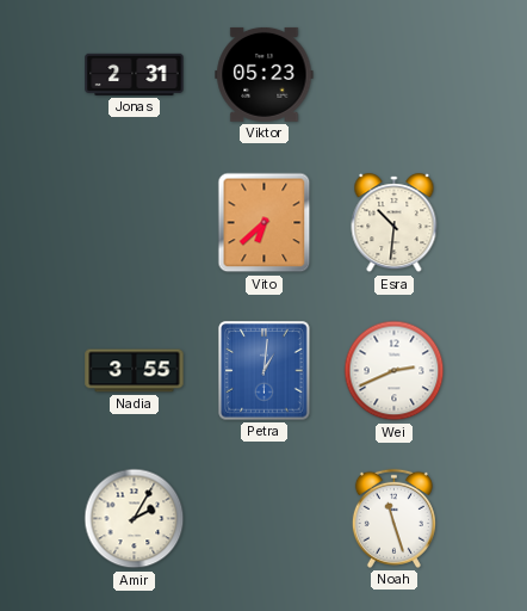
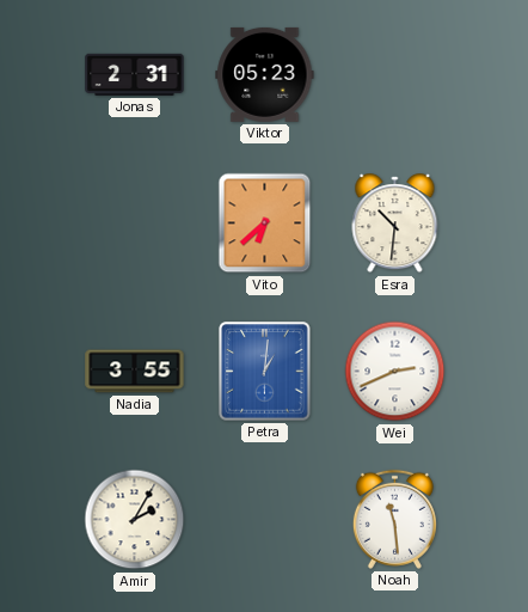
Noah: 11:27 -> 11:29 (394, 519)
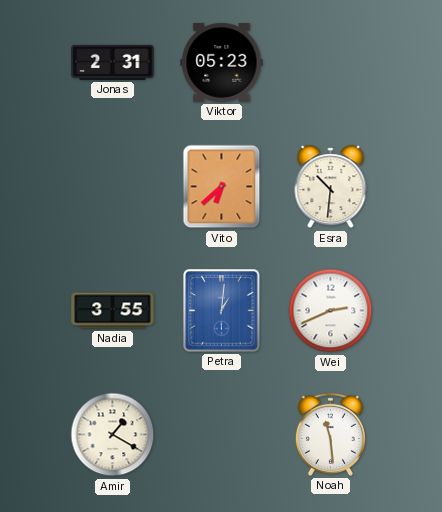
Amir: 2:05 -> 1:20 (113, 435)
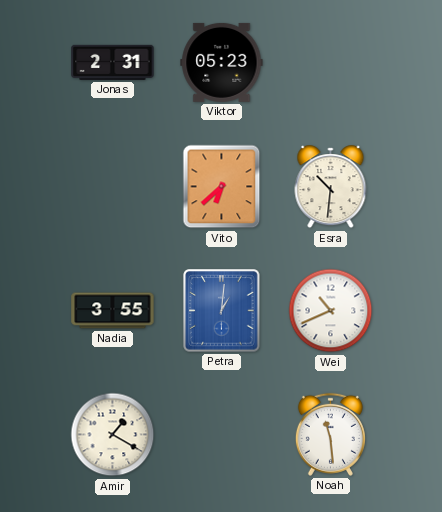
Wei: 2:41 -> 10:41 (331, 311)
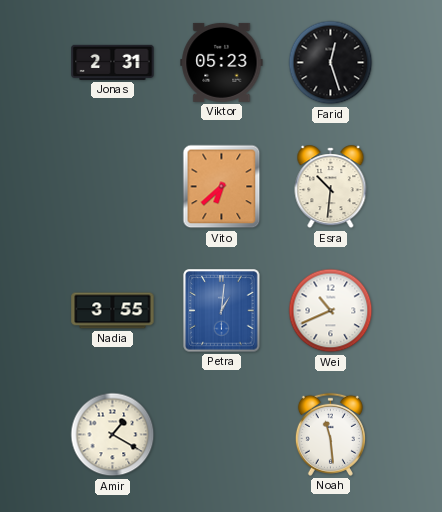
Farid: none -> 12:27 (331, 63)
